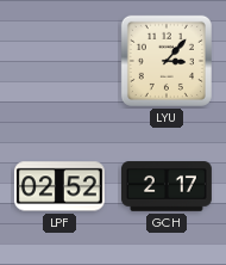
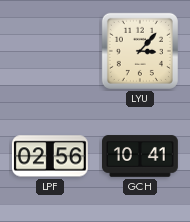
LPF: 02:52 -> 02:56 (50, 156)
GCH: 2:17 -> 10:41 (141, 156)
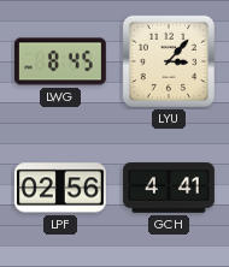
LWG: none -> 8:45 (60, 61)
GCH: 10:41 -> 4:41 (170, 188)
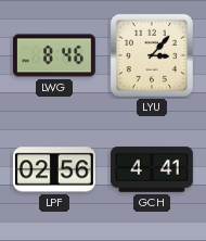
LWG: 8:45 -> 8:46 (54, 55)
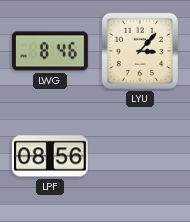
LPF: 02:56 -> 08:56 (50, 156)
GCH: 4:41 -> none (153, 169)
